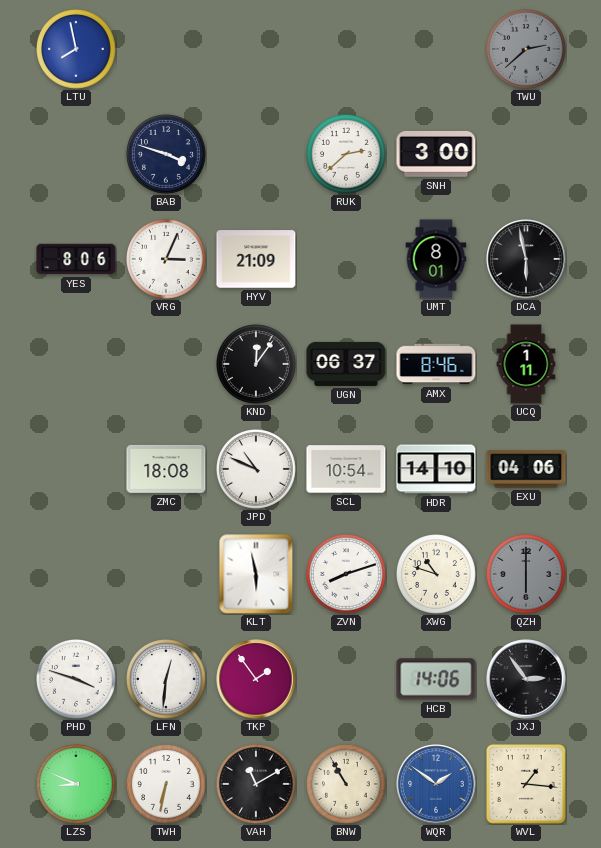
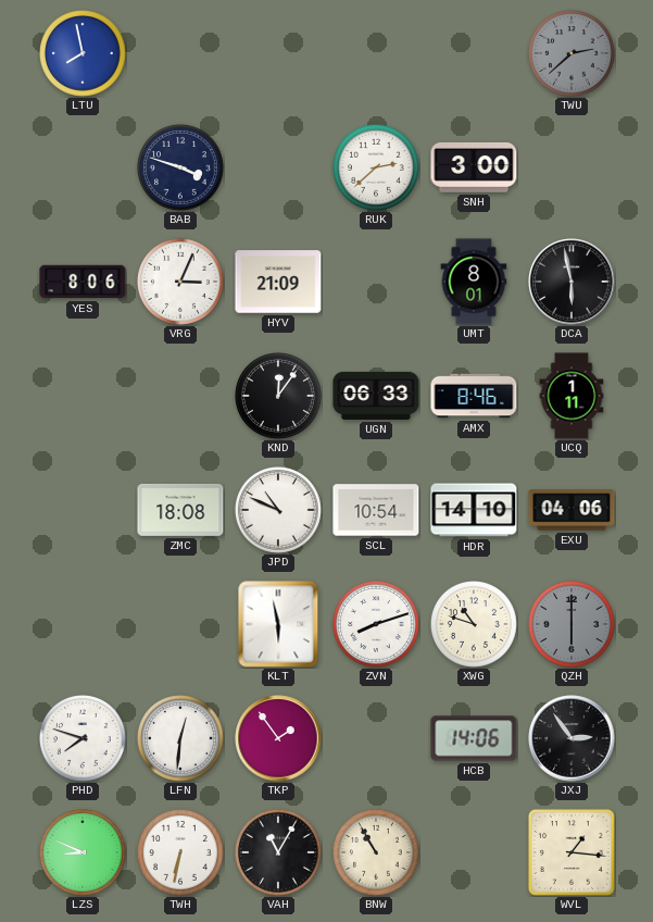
UGN: 06:37 -> 06:33 (376, 396)
PHD: 3:48 -> 7:48 (84, 739)
VAH: 11:10 -> 11:05 (279, 854)
WQR: 1:51 -> none (436, 784)
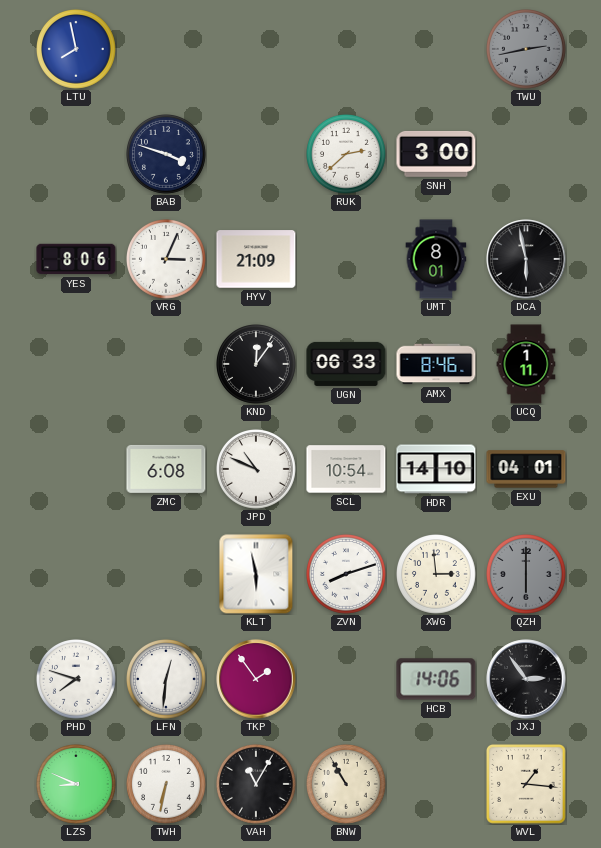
TWU: 2:38 -> 2:43 (527, 50)
ZMC: 18:08 -> 6:08 (166, 469)
EXU: 04:06 -> 04:01 (526, 469)
XWG: 10:48 -> 2:59 (437, 575)
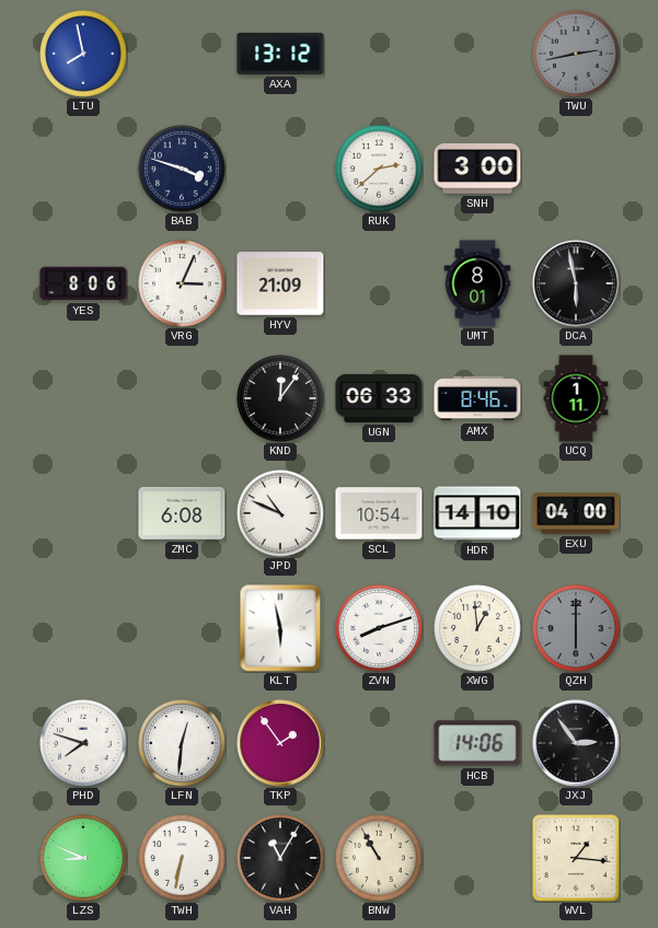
AXA: none -> 13:12 (280, 54)
EXU: 04:01 -> 04:00 (576, 513)
XWG: 2:59 -> 12:59 (478, 629)
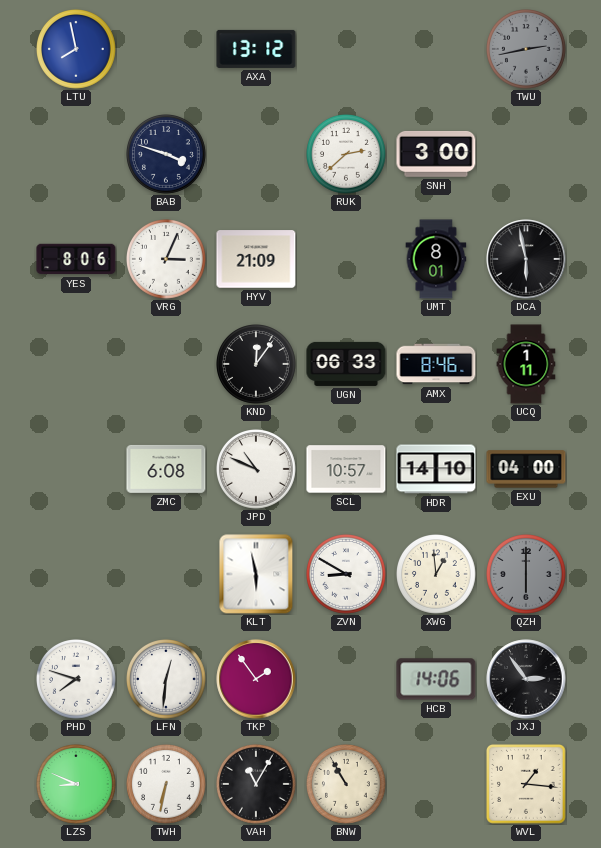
SCL: 10:54 -> 10:57 (346, 469)
ZVN: 8:12 -> 8:50 (347, 575)
